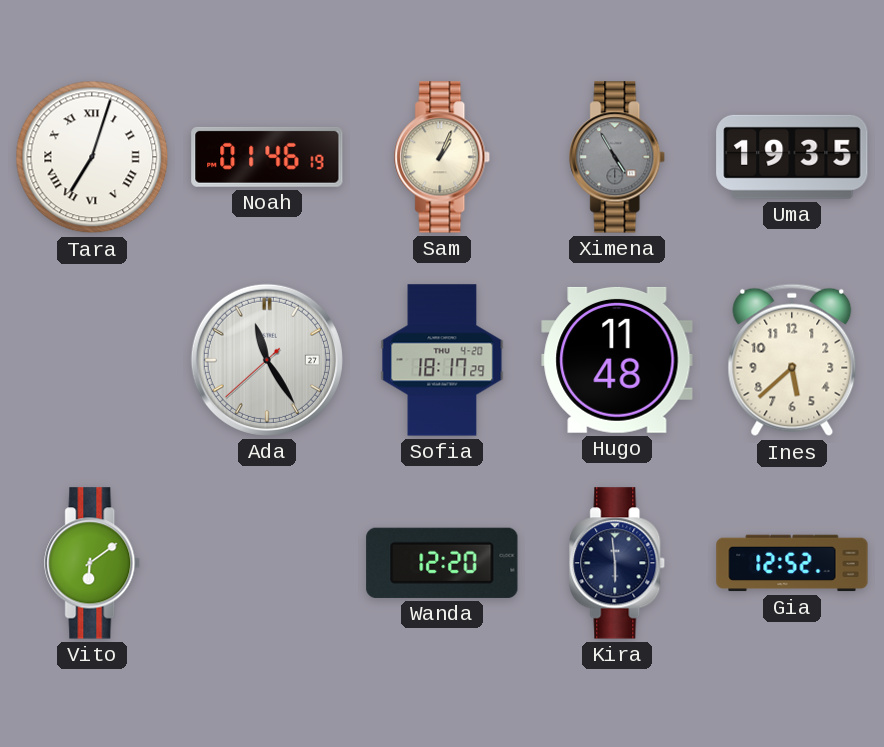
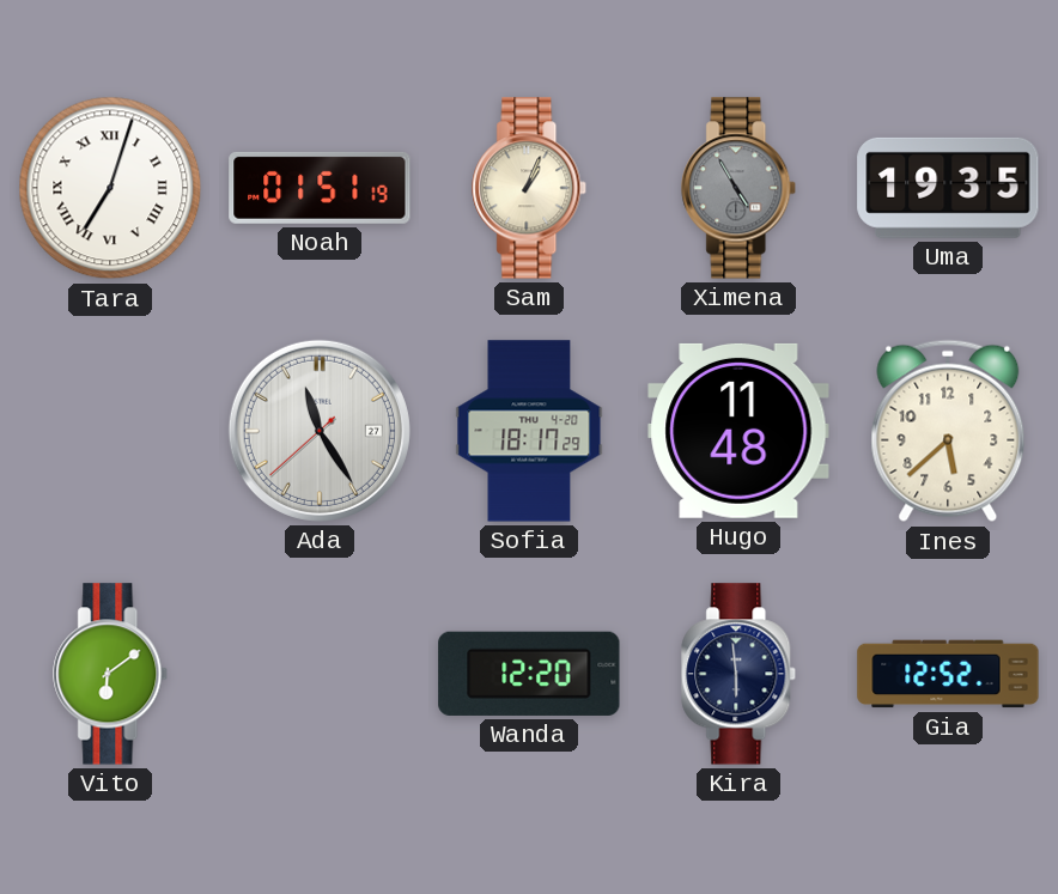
Noah: 01:46 -> 01:51 (320, 188)
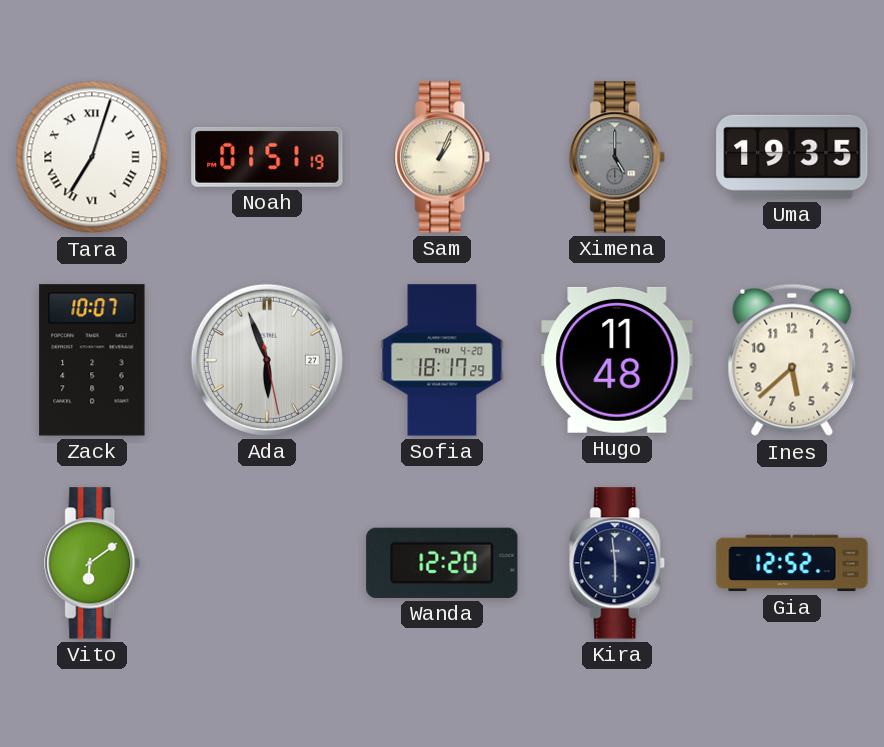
Ximena: 4:55 -> 5:00 (618, 157)
Zack: none -> 10:07 (92, 360)
Ada: 11:24 -> 5:56 (267, 360)
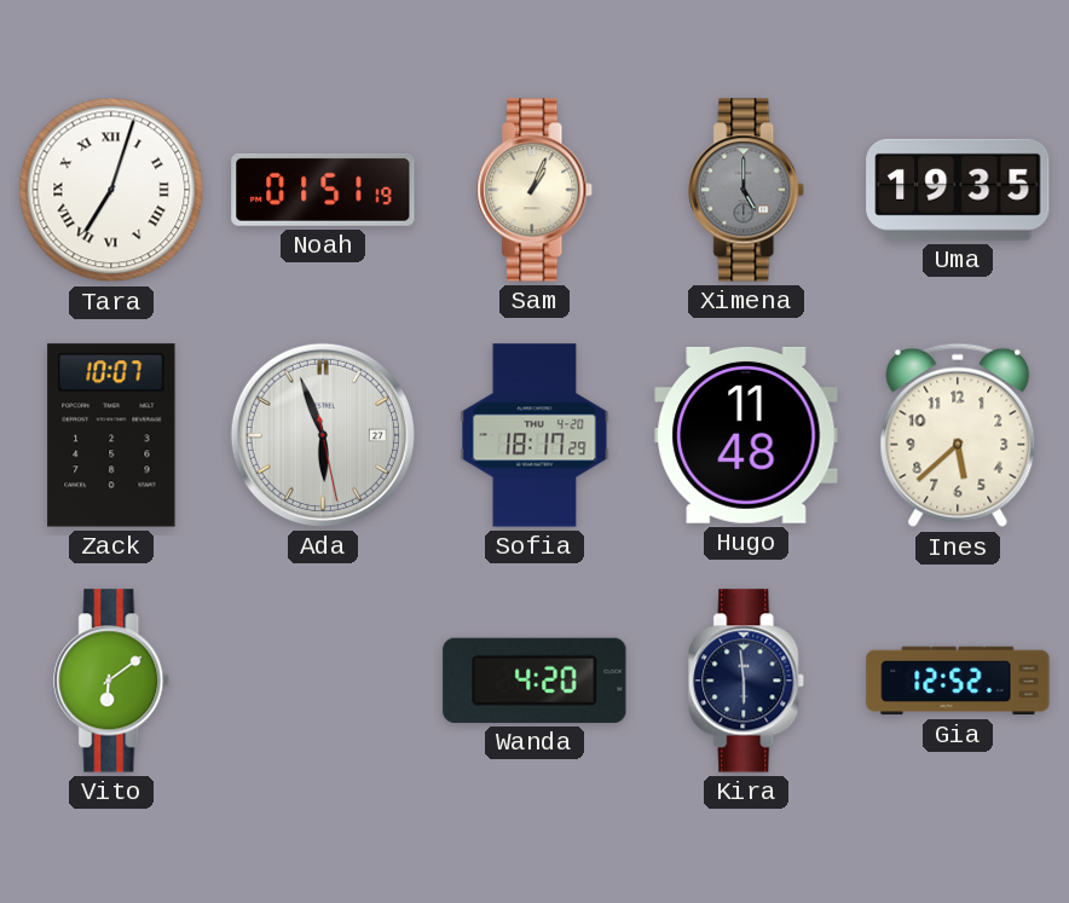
Wanda: 12:20 -> 4:20 (534, 681)
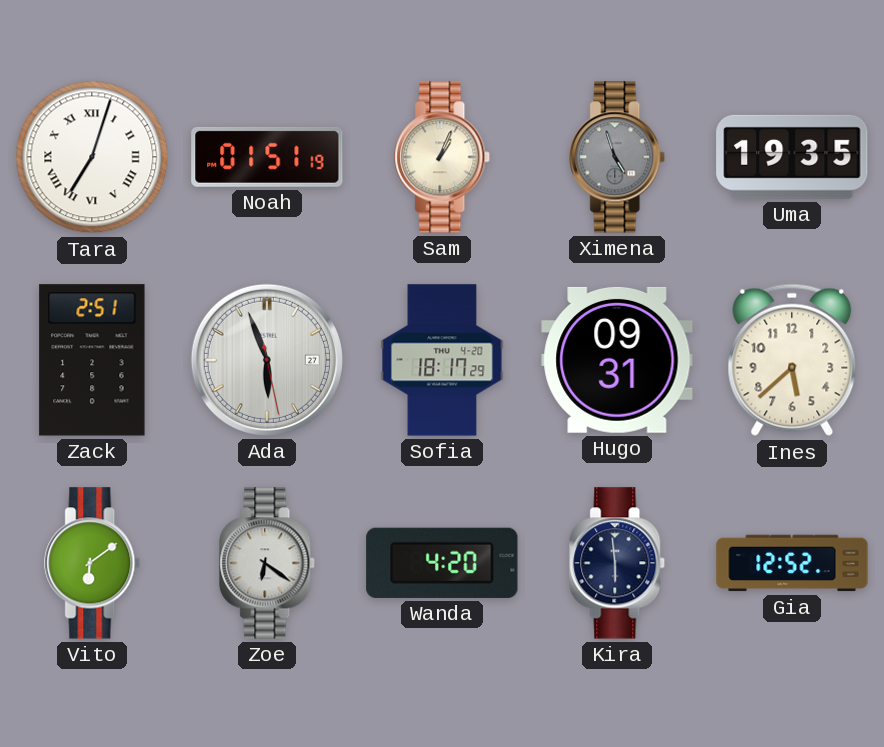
Ximena: 5:00 -> 4:57 (618, 157)
Zack: 10:07 -> 2:51 (92, 360)
Hugo: 11:48 -> 09:31 (617, 360)
Zoe: none -> 6:21 (268, 563)
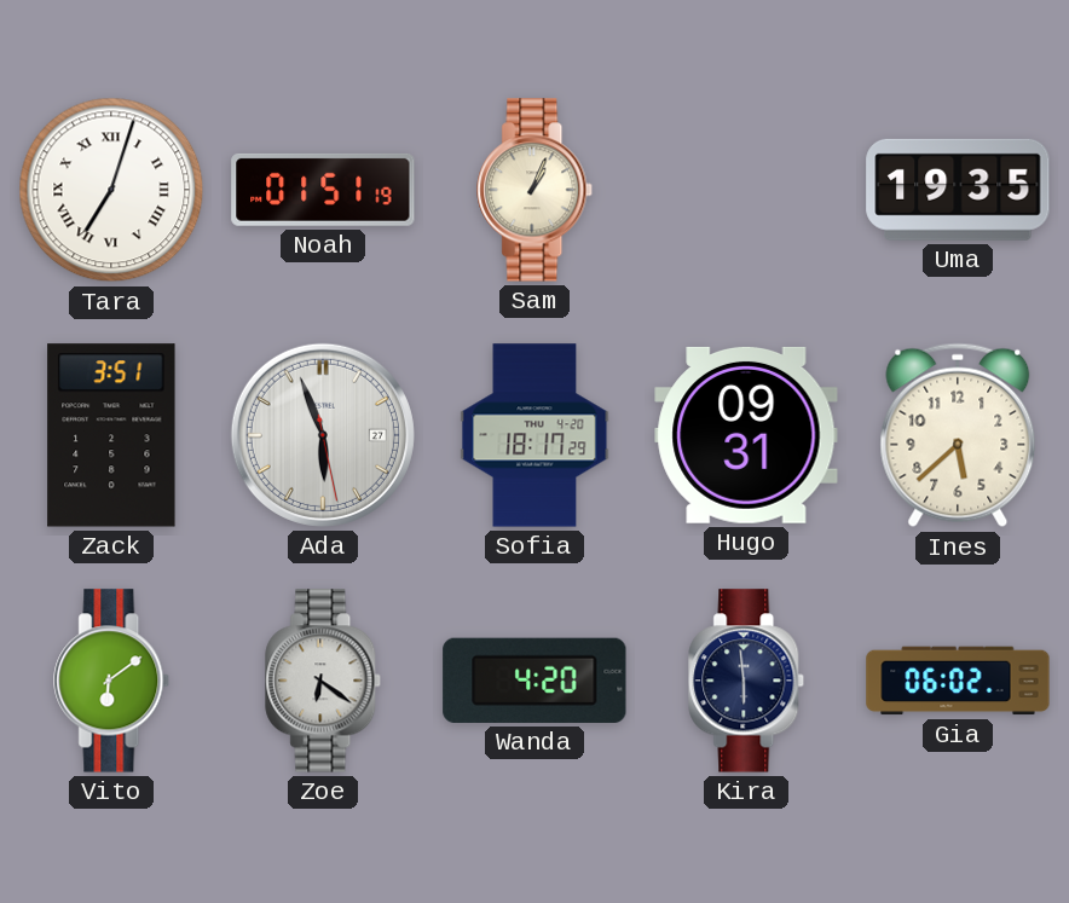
Ximena: 4:57 -> none (618, 157)
Zack: 2:51 -> 3:51 (111, 435)
Gia: 12:52 -> 06:02 (958, 681)
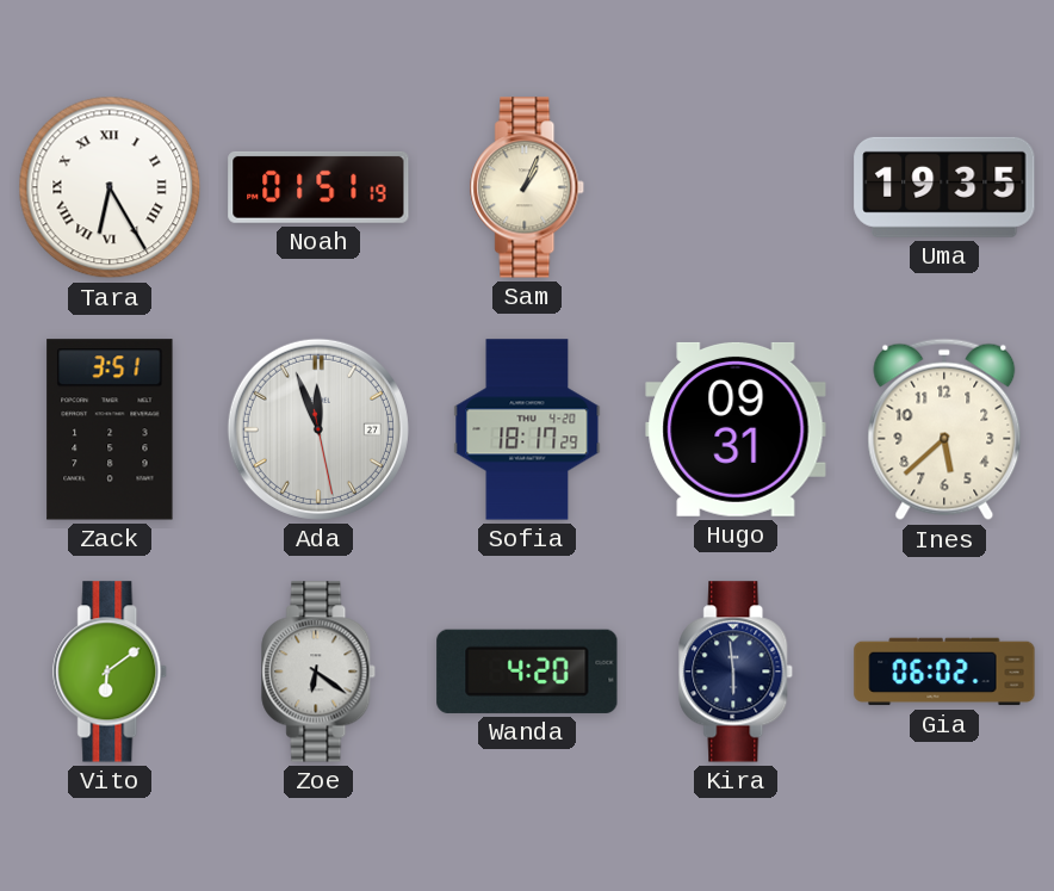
Tara: 7:03 -> 6:25 (110, 187)
Ada: 5:56 -> 11:56 (318, 429)
